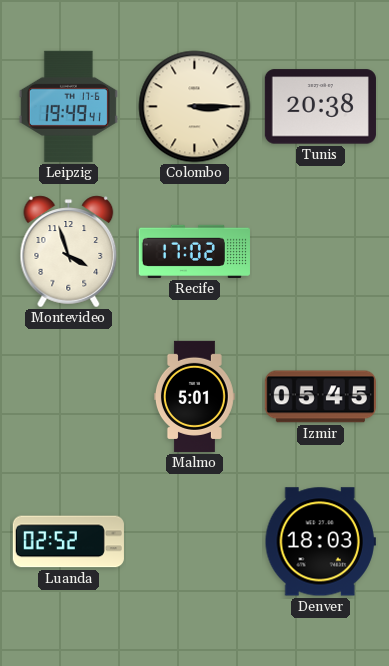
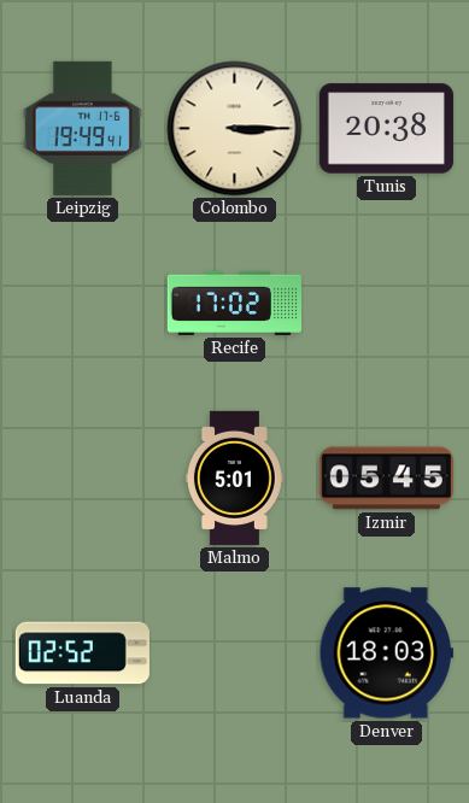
Montevideo: 3:57 -> none (69, 252)
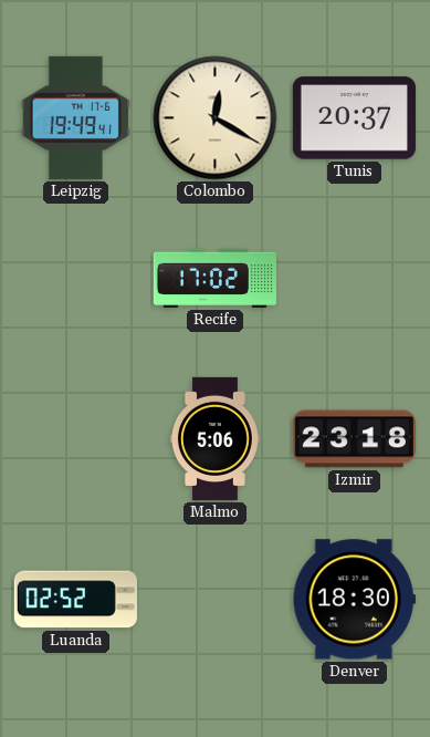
Colombo: 3:15 -> 12:20 (216, 118)
Tunis: 20:38 -> 20:37 (354, 118)
Malmo: 5:01 -> 5:06 (214, 438)
Izmir: 05:45 -> 23:18 (354, 439)
Denver: 18:03 -> 18:30 (354, 600)
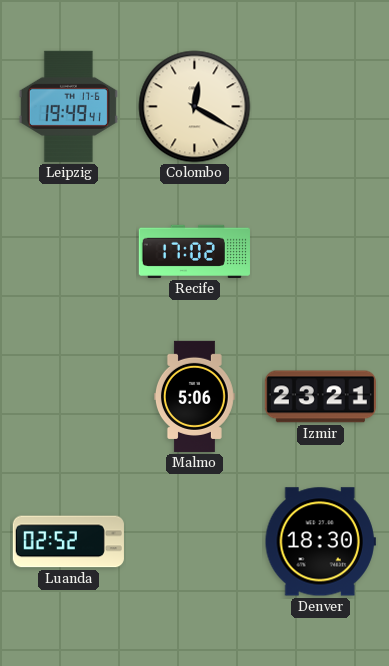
Tunis: 20:37 -> none (354, 118)
Izmir: 23:18 -> 23:21 (320, 397)
